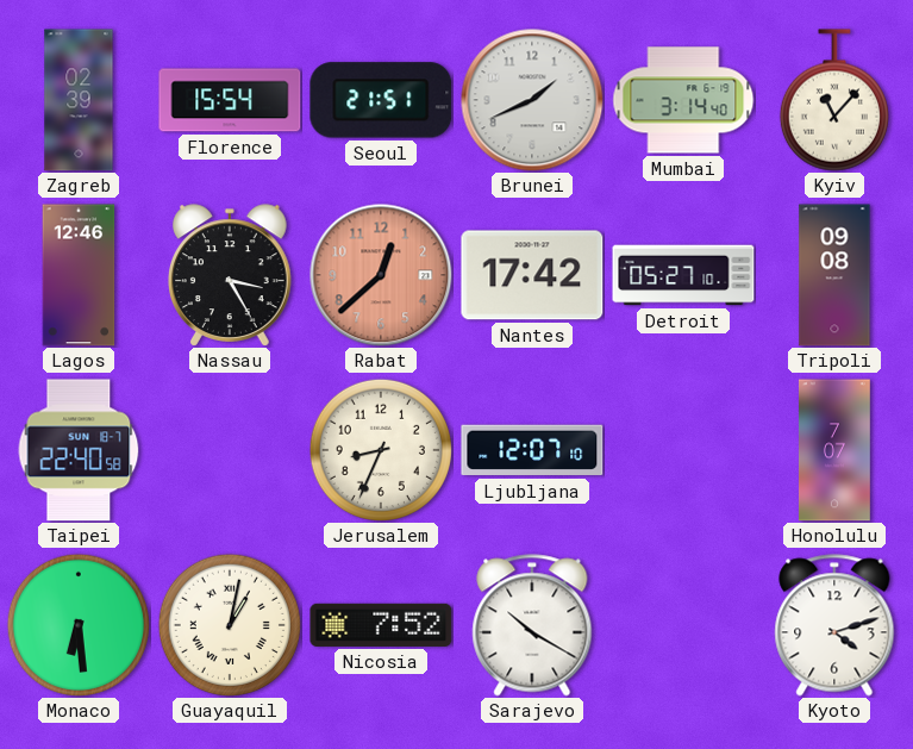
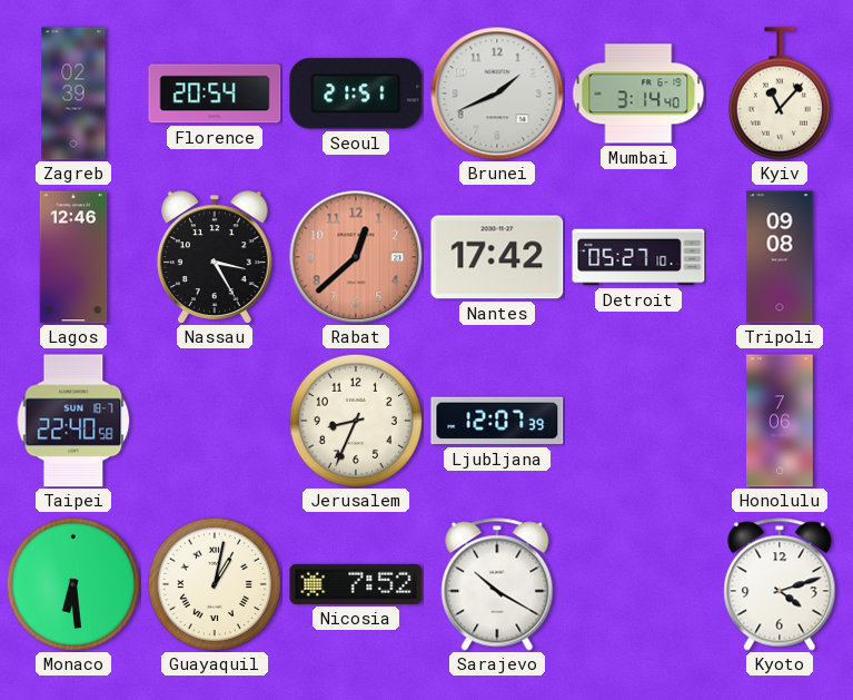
Florence: 15:54 -> 20:54 (215, 93)
Ljubljana: 12:07:10 -> 12:07:39 (497, 421)
Honolulu: 7:07 -> 7:06 (781, 421)
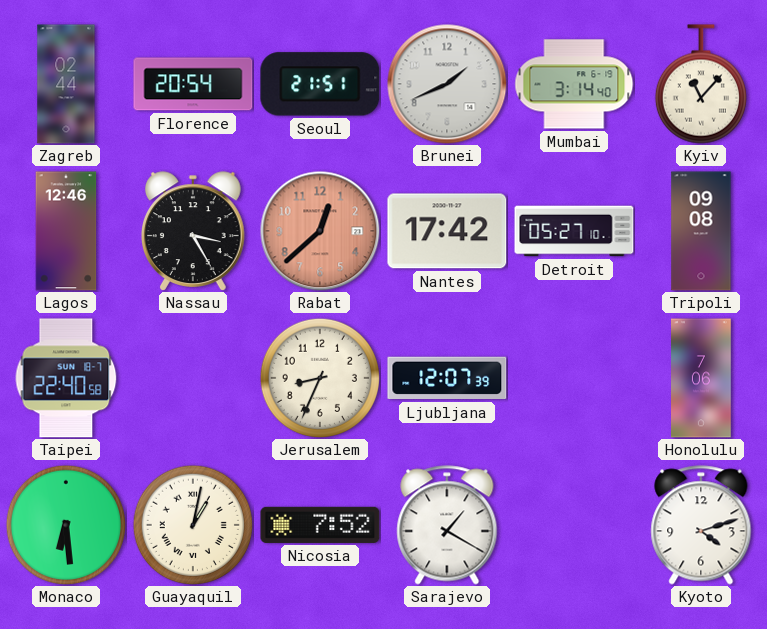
Zagreb: 02:39 -> 02:44 (66, 84)
Sarajevo: 10:20 -> 1:20 (447, 525)
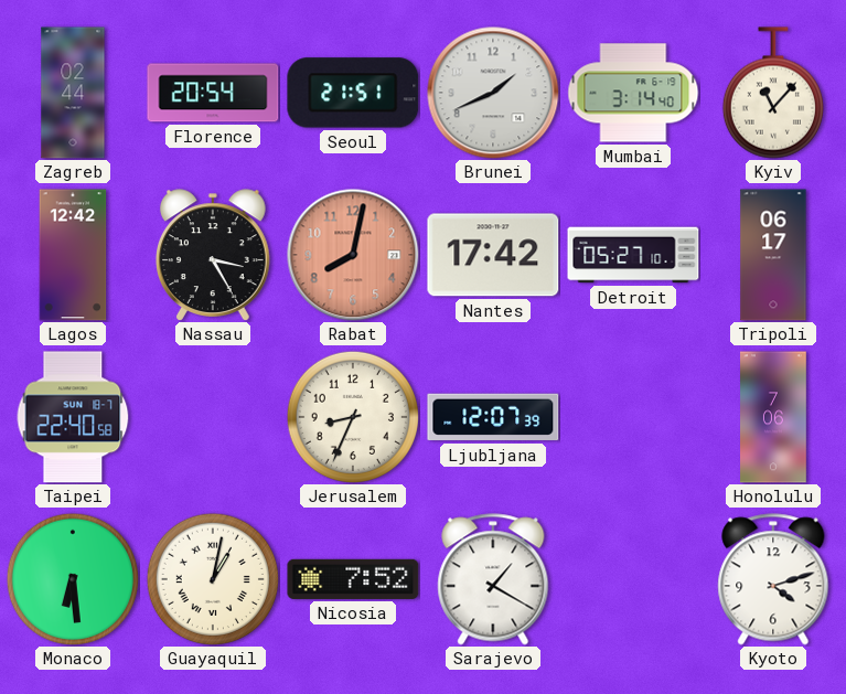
Lagos: 12:46 -> 12:42 (73, 255)
Rabat: 12:38 -> 8:02 (353, 255)
Tripoli: 09:08 -> 06:17 (773, 255)
